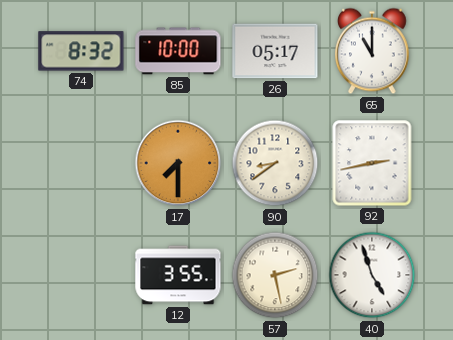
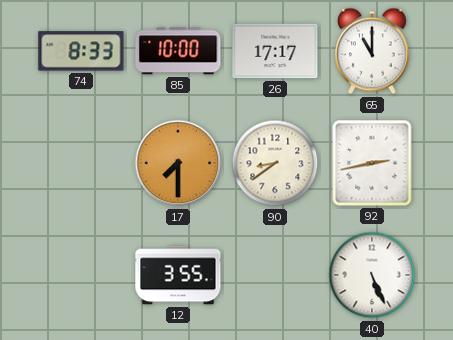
74: 8:32 -> 8:33 (81, 51)
26: 05:17 -> 17:17 (275, 51)
57: 2:28 -> none (275, 275)
40: 4:57 -> 5:26 (372, 275)
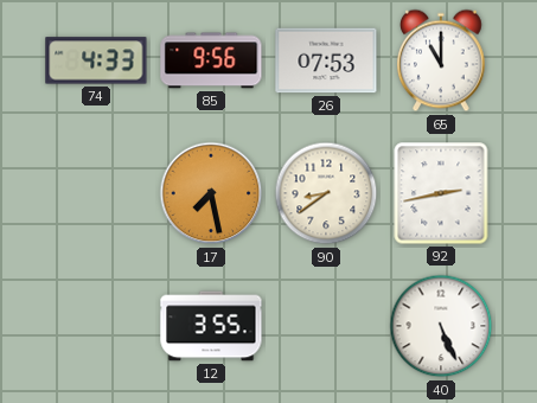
74: 8:33 -> 4:33 (96, 60)
85: 10:00 -> 9:56 (211, 60)
26: 17:17 -> 07:53 (326, 60)
17: 7:30 -> 7:28 (211, 193)
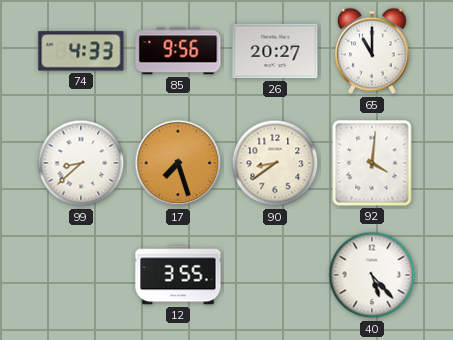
26: 07:53 -> 20:27 (275, 51)
99: none -> 8:38 (81, 163)
17: 7:28 -> 7:27 (178, 163)
92: 2:43 -> 4:01 (372, 163)
40: 5:26 -> 5:23 (372, 275)
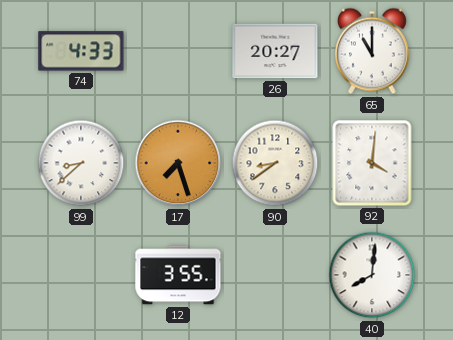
85: 9:56 -> none (178, 51)
40: 5:23 -> 8:01 (372, 275)
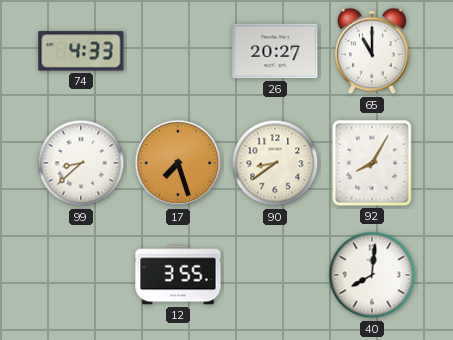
92: 4:01 -> 8:05 (372, 163)
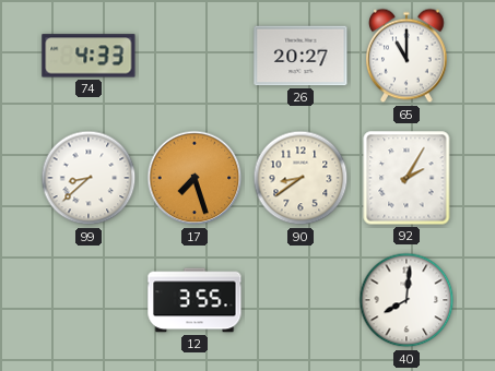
92: 8:05 -> 2:05 (406, 178)
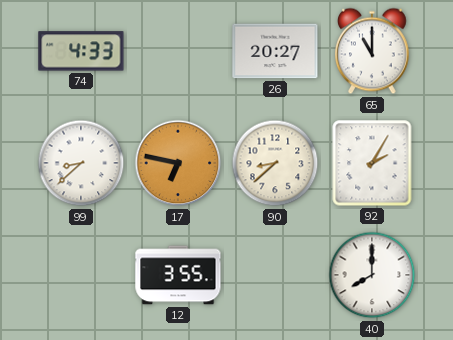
17: 7:27 -> 6:47 (178, 163)
90: 8:39 -> 8:38 (275, 163)
40: 8:01 -> 8:00 (372, 275)
